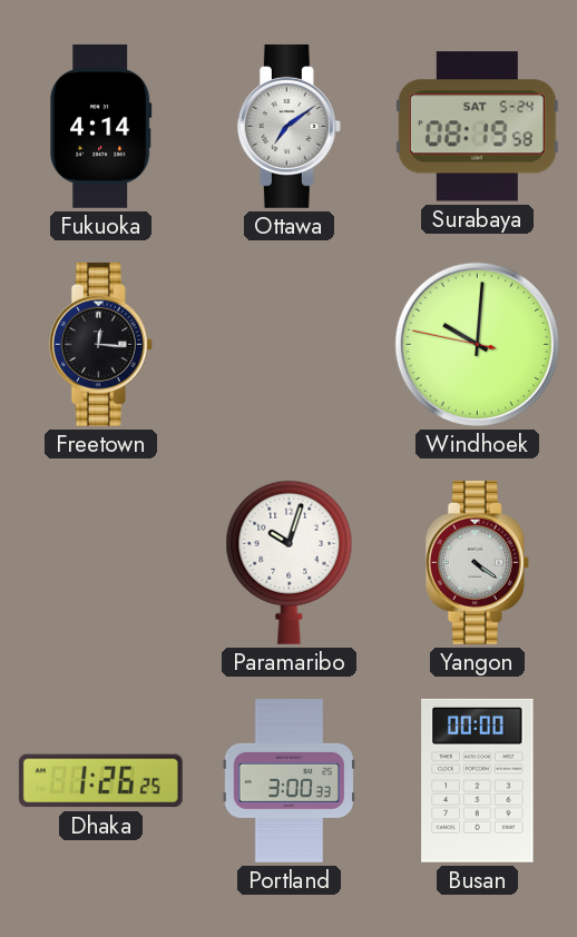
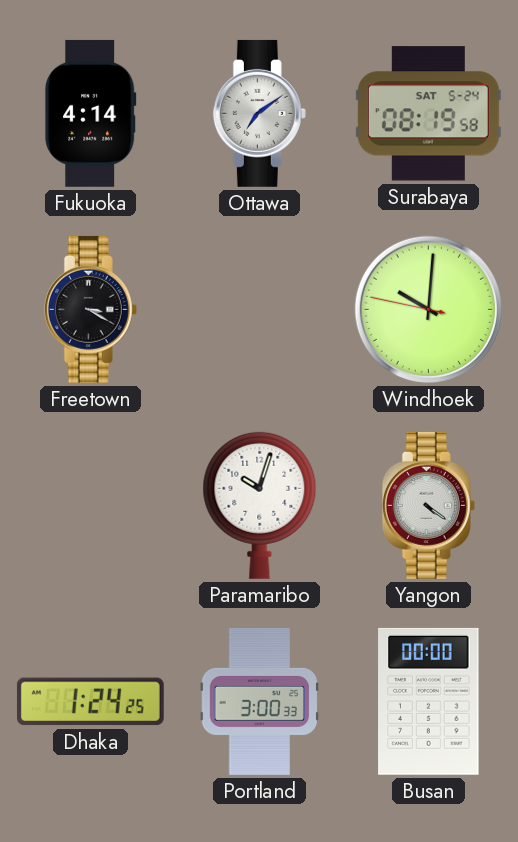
Freetown: 12:16 -> 3:20 (90, 309)
Dhaka: 1:26 -> 1:24 (90, 702)
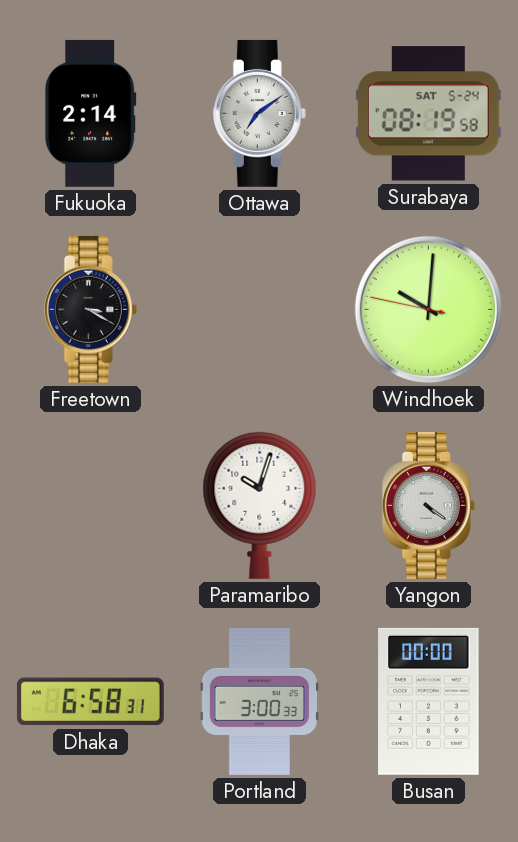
Fukuoka: 4:14 -> 2:14 (91, 113)
Dhaka: 1:24 -> 6:58 (90, 702)
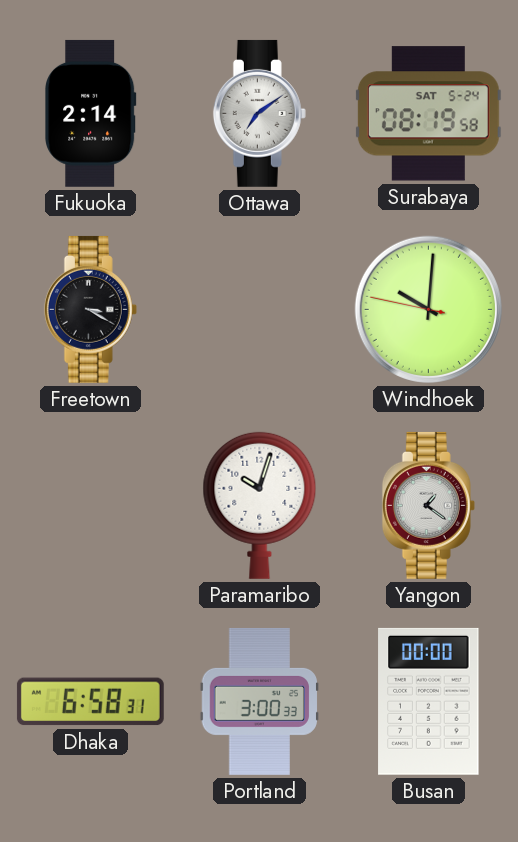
Yangon: 4:21 -> 1:21 (428, 505)
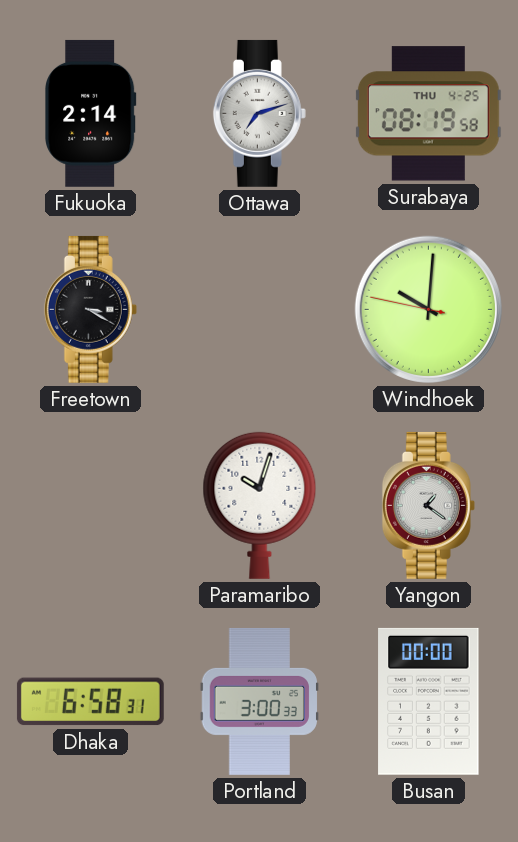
Ottawa: 7:09 -> 7:12 (259, 113)
Surabaya date: SAT 5-24 -> THU 4-25 (428, 114)
